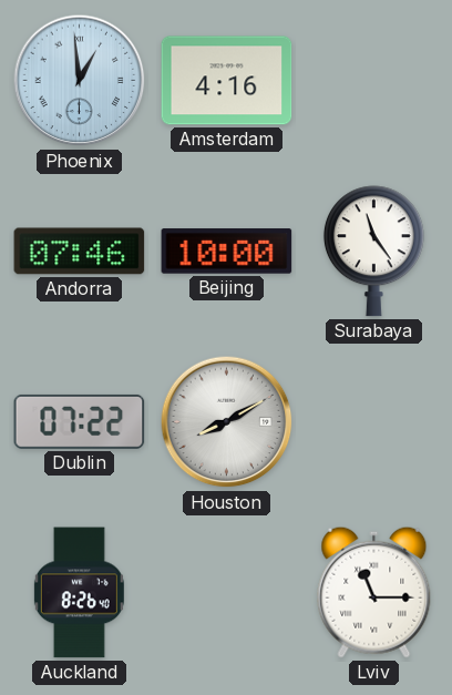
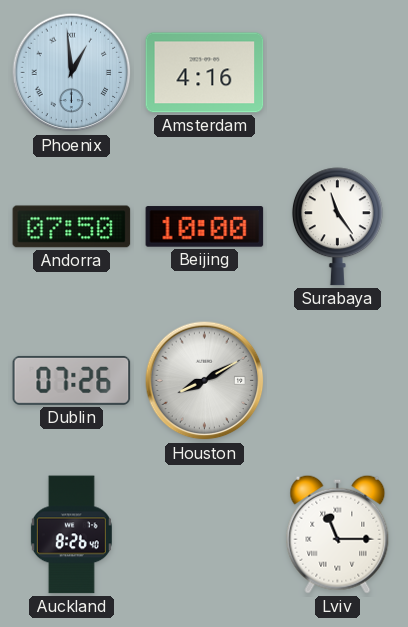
Andorra: 07:46 -> 07:50 (72, 227)
Dublin: 07:22 -> 07:26 (72, 380)
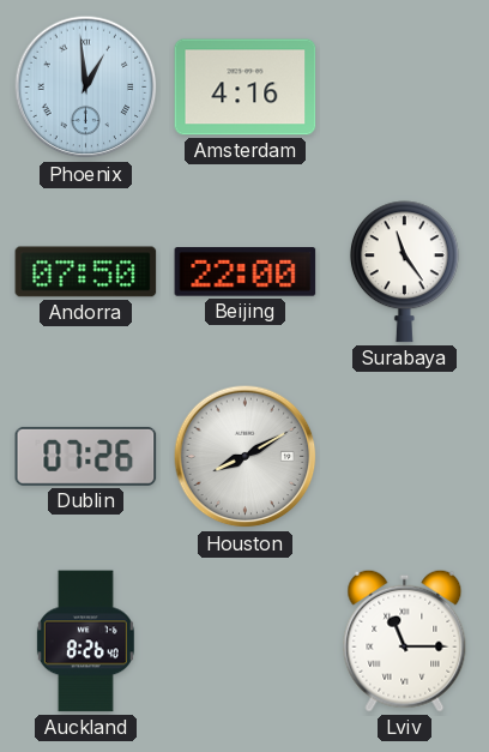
Beijing: 10:00 -> 22:00 (246, 272)
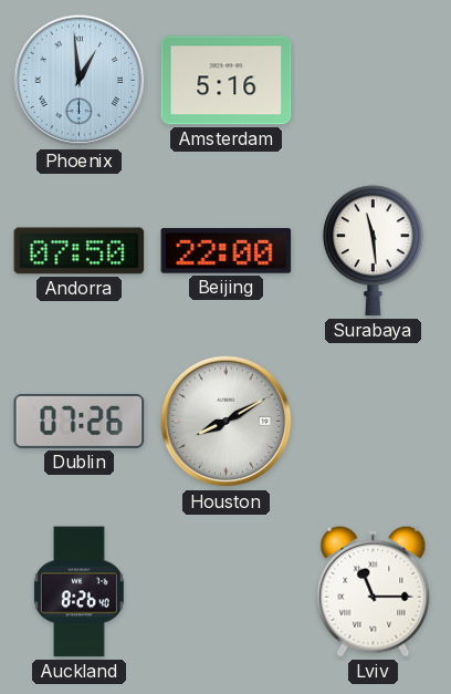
Amsterdam: 4:16 -> 5:16 (227, 81)
Surabaya: 11:24 -> 11:29 (373, 251)
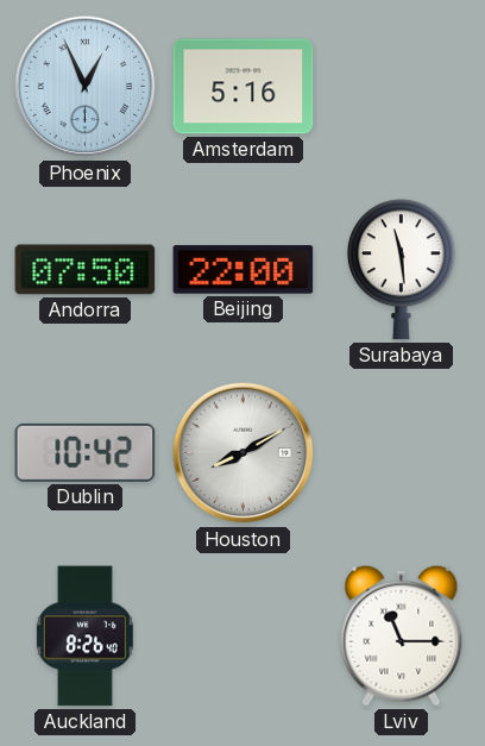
Phoenix: 12:59 -> 12:56 (86, 87)
Dublin: 07:26 -> 10:42 (86, 452)
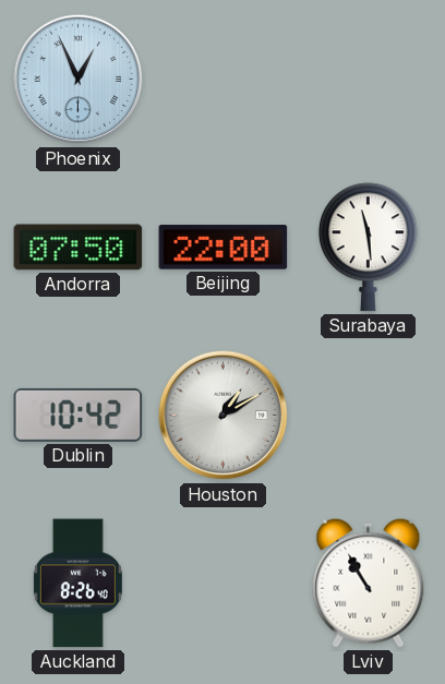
Amsterdam: 5:16 -> none (244, 87)
Houston: 8:10 -> 1:10 (224, 416)
Lviv: 11:15 -> 10:55 (369, 583)
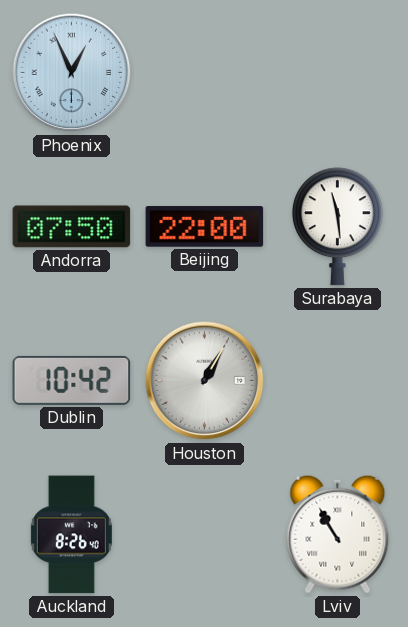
Houston: 1:10 -> 1:05 (205, 381)
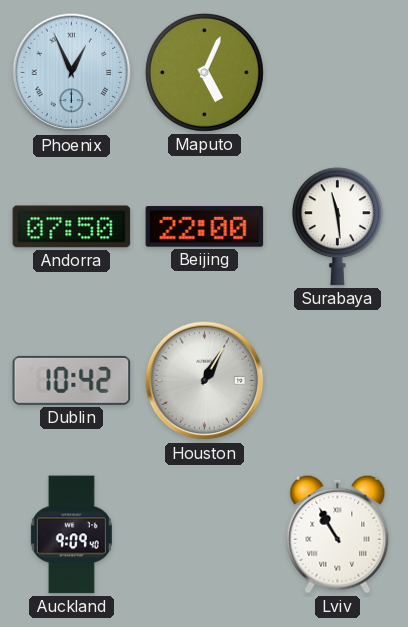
Maputo: none -> 5:04 (204, 72)
Auckland: 8:26 -> 9:09 (71, 535)
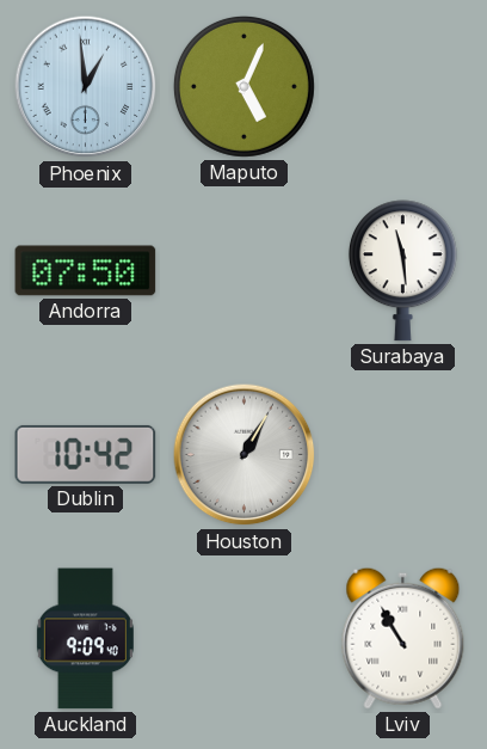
Phoenix: 12:56 -> 12:59 (86, 87)
Beijing: 22:00 -> none (205, 227)
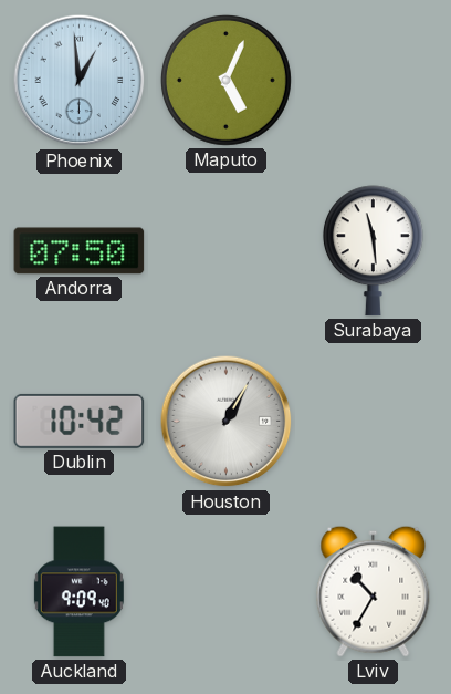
Lviv: 10:55 -> 10:35 (374, 591)
